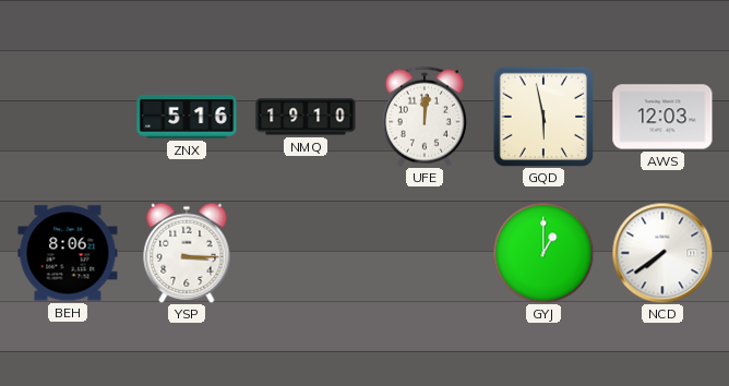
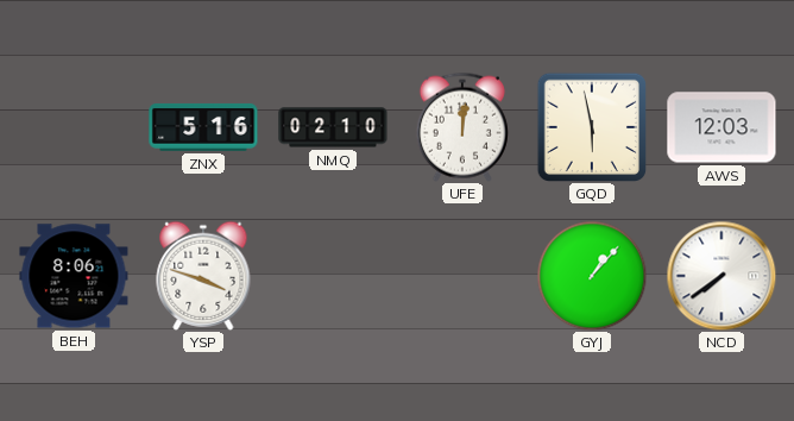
NMQ: 19:10 -> 02:10 (333, 127)
YSP: 3:15 -> 3:48 (203, 276)
GYJ: 1:00 -> 1:07 (592, 276)
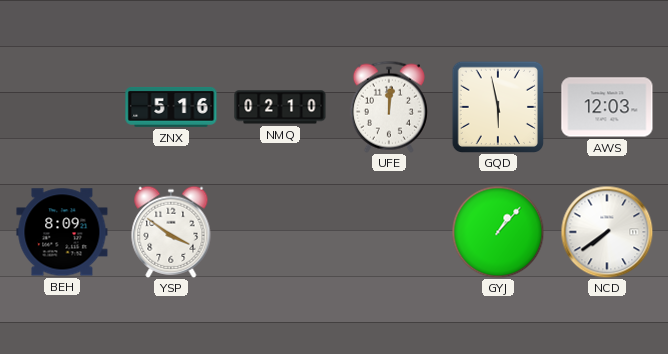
BEH: 8:06 -> 8:09 (62, 232)
YSP: 3:48 -> 3:51 (171, 232)
